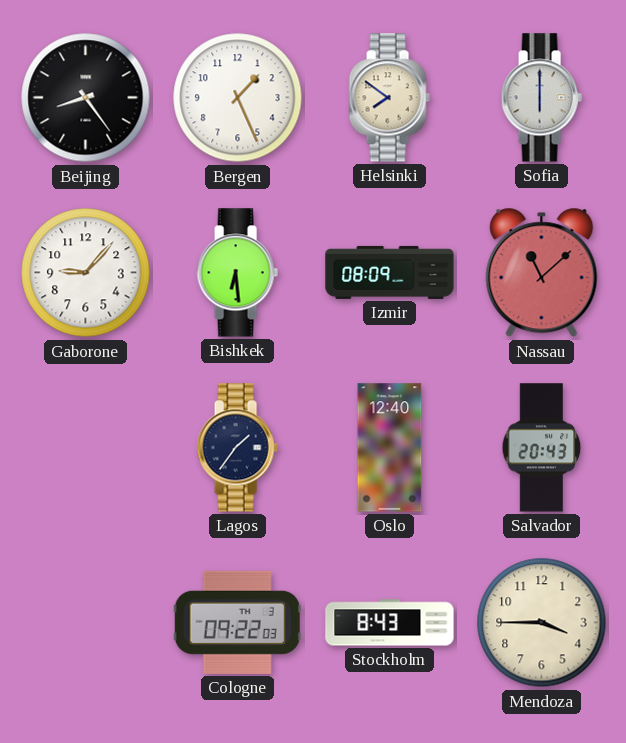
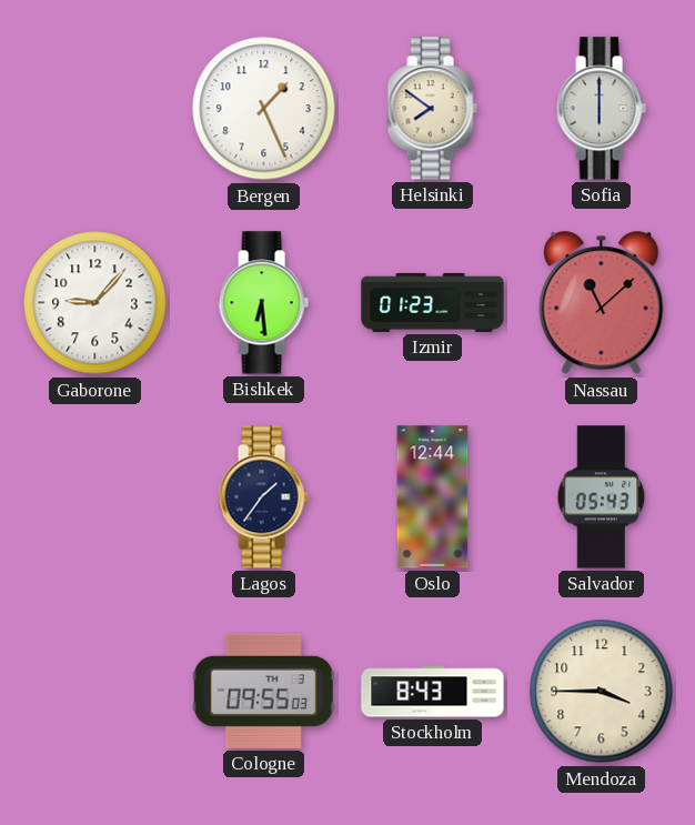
Beijing: 8:24 -> none (86, 98)
Izmir: 08:09 -> 01:23 (433, 302)
Oslo: 12:40 -> 12:44 (433, 497)
Salvador: 20:43 -> 05:43 (602, 497)
Cologne: 09:22 -> 09:55 (263, 691)
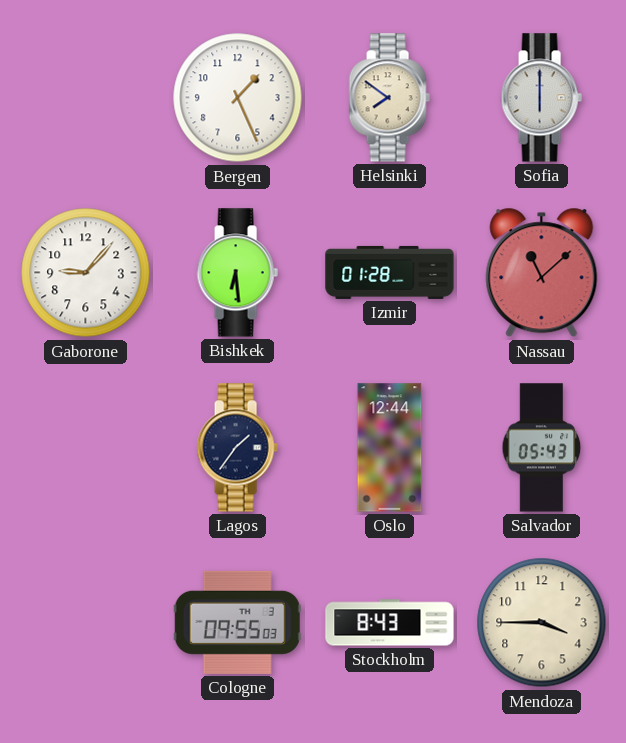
Izmir: 01:23 -> 01:28 (390, 272)
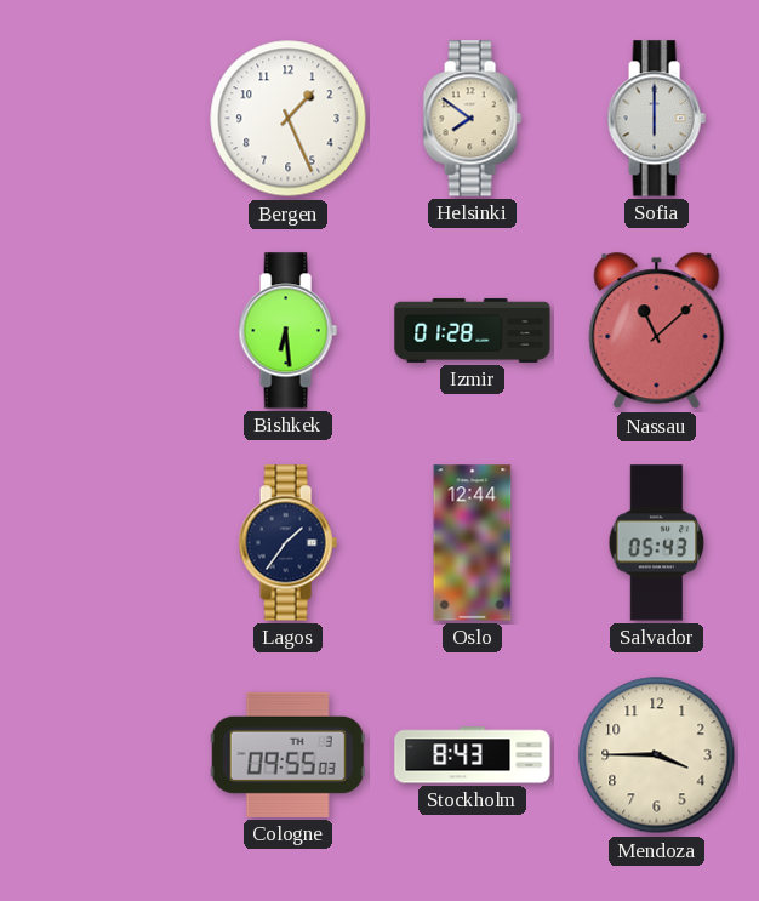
Gaborone: 9:07 -> none (86, 273)
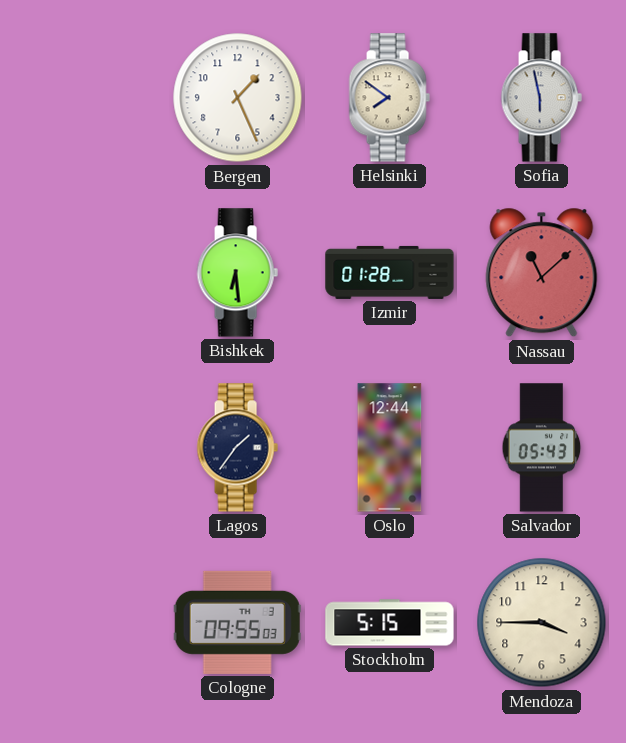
Sofia: 6:00 -> 5:58 (541, 98)
Stockholm: 8:43 -> 5:15 (390, 623)
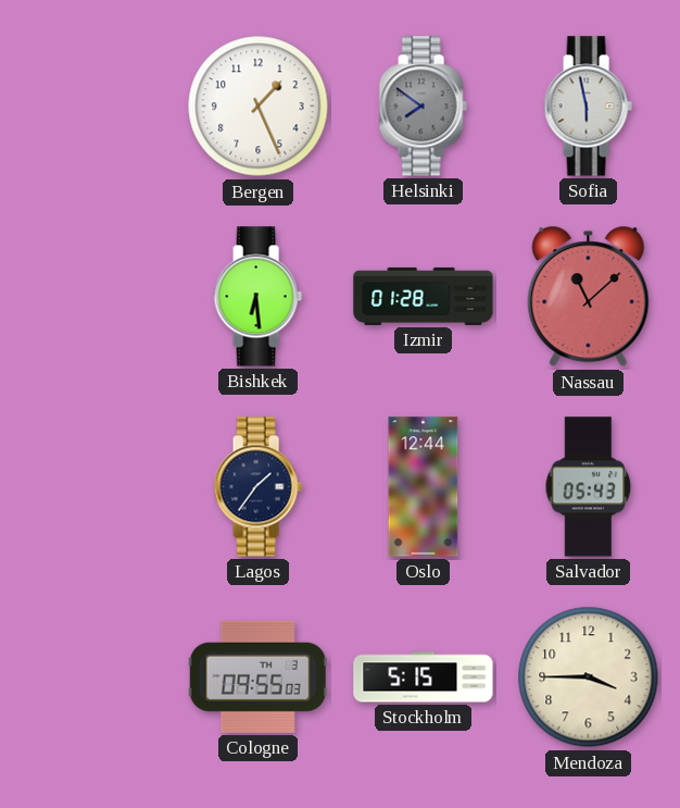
Helsinki dial: cream -> grey (423, 107)
